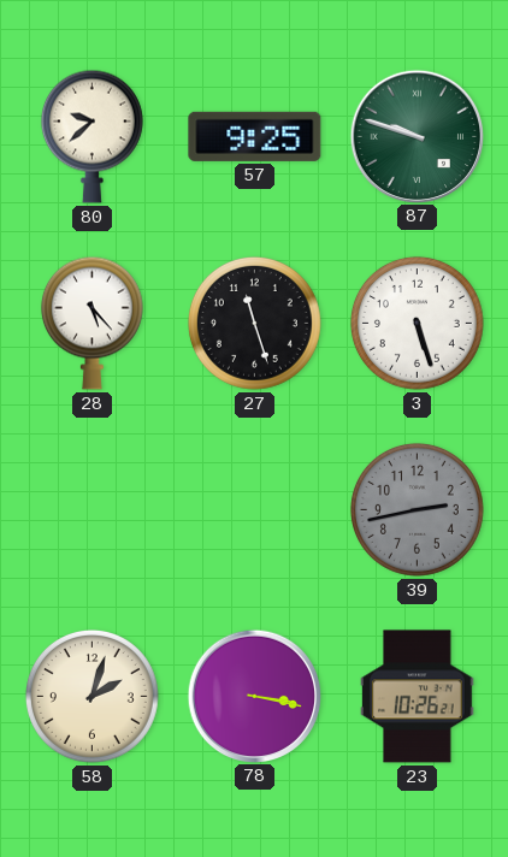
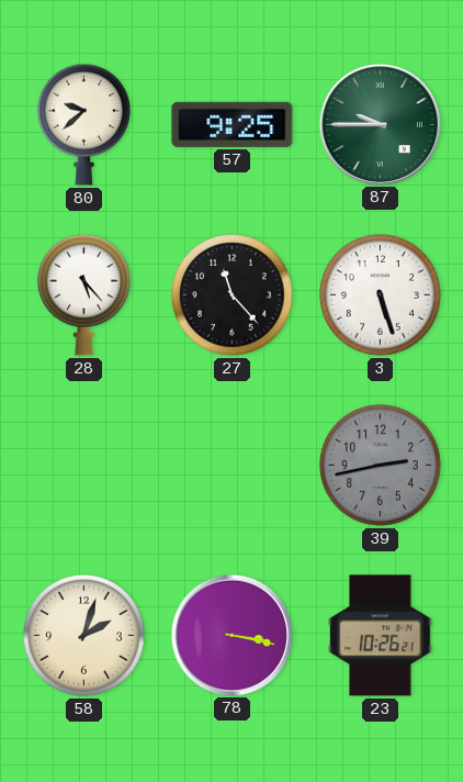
87: 9:48 -> 9:45 (380, 124)
27: 11:27 -> 11:23 (231, 294)
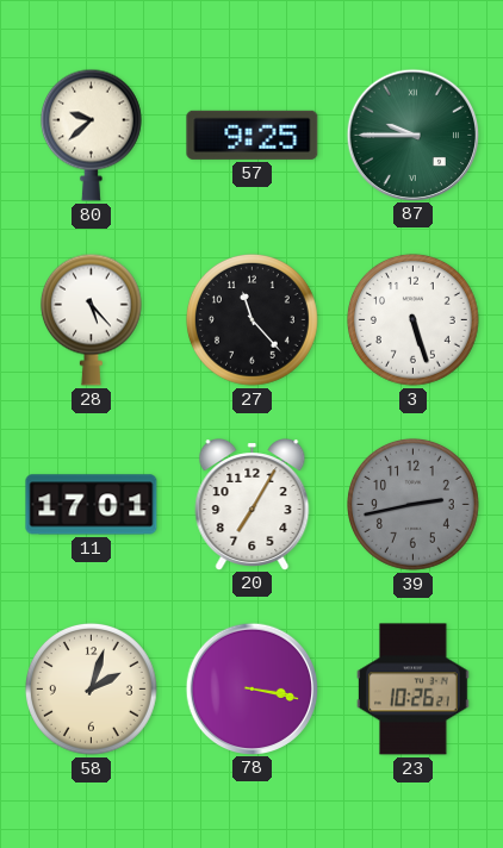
11: none -> 17:01 (92, 505)
20: none -> 7:05 (253, 505)
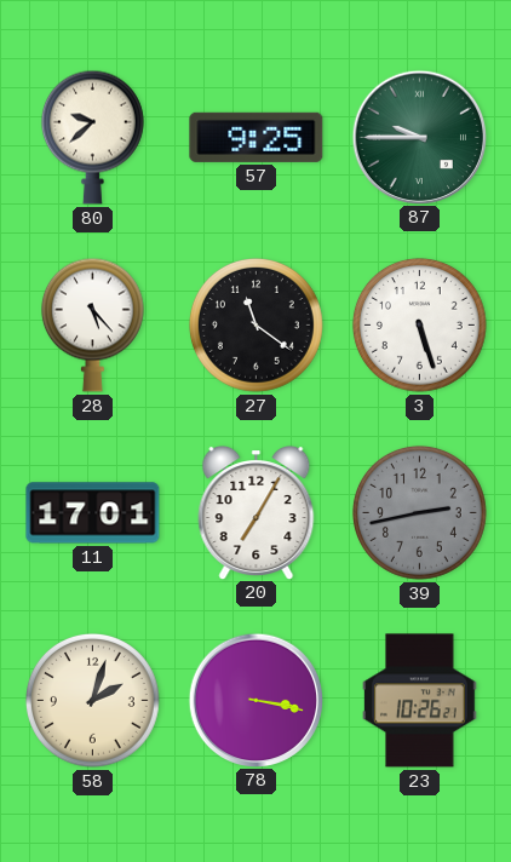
27: 11:23 -> 11:21 (255, 324)
